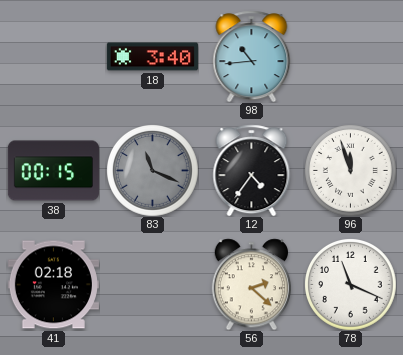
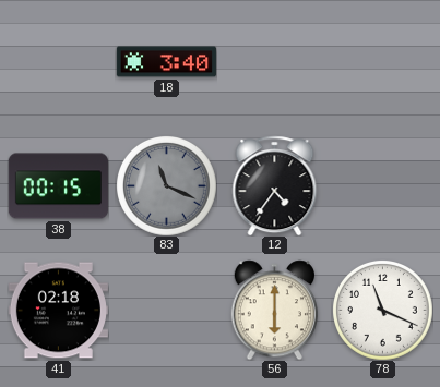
98: 10:44 -> none (252, 56)
96: 11:57 -> none (351, 171)
56: 2:22 -> 6:00 (274, 310)
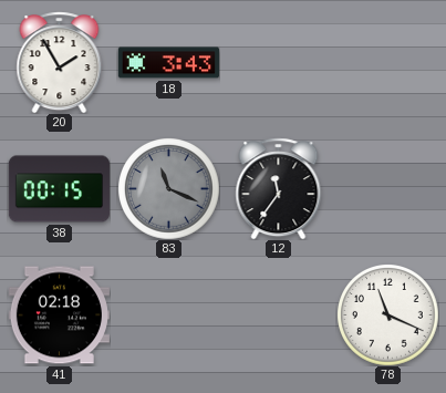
20: none -> 1:55 (60, 62)
18: 3:40 -> 3:43 (168, 63)
12: 4:36 -> 11:36 (279, 188)
56: 6:00 -> none (274, 310)
